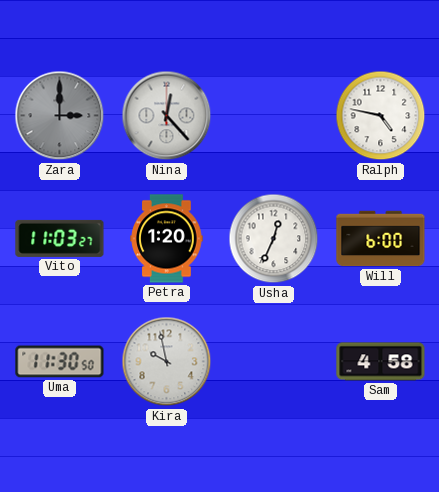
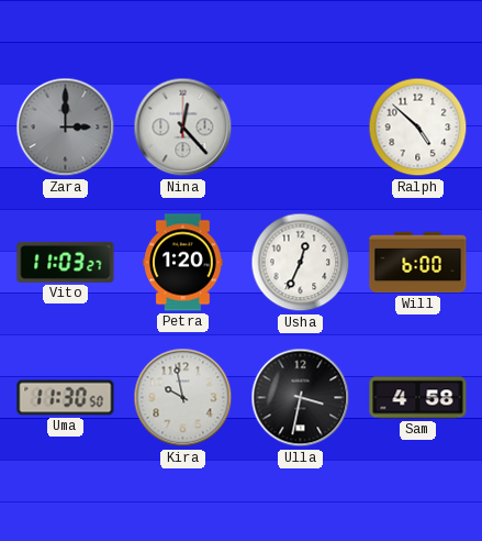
Ralph: 4:47 -> 4:52 (418, 128)
Ulla: none -> 3:32 (301, 398)
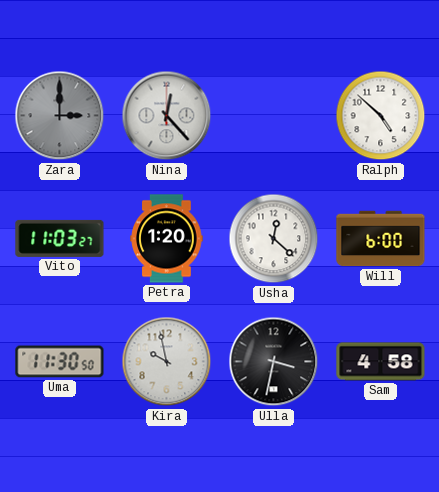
Usha: 12:34 -> 12:22 (274, 239)
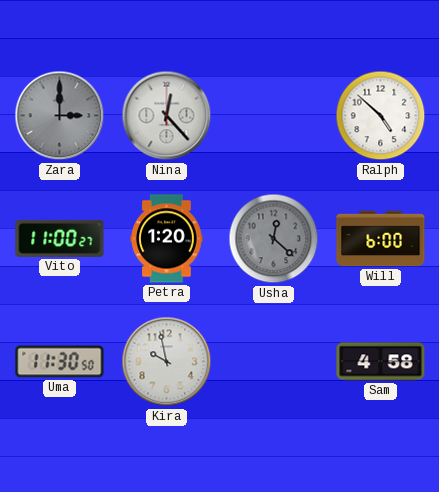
Vito: 11:03 -> 11:00 (60, 238)
Usha dial: white -> grey (274, 239)
Ulla: 3:32 -> none (274, 362)
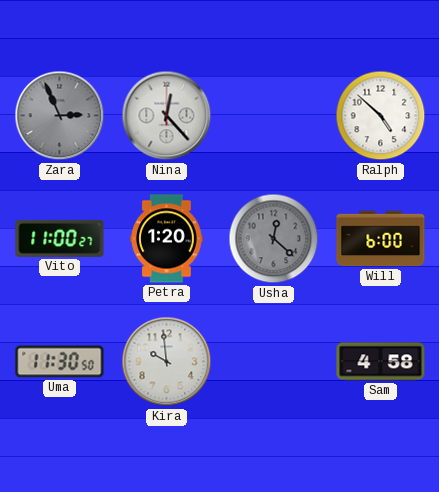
Zara: 3:00 -> 2:56 (60, 116)
Kira: 9:58 -> 9:59 (167, 362)
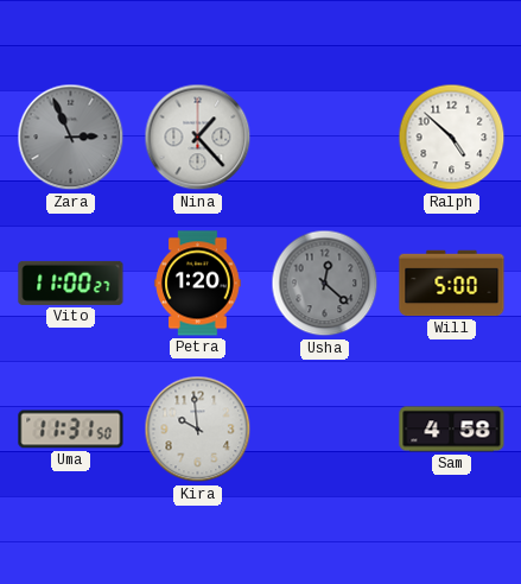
Nina: 12:23 -> 1:23 (198, 138)
Will: 6:00 -> 5:00 (452, 284)
Uma: 11:30 -> 11:31 (71, 430)
